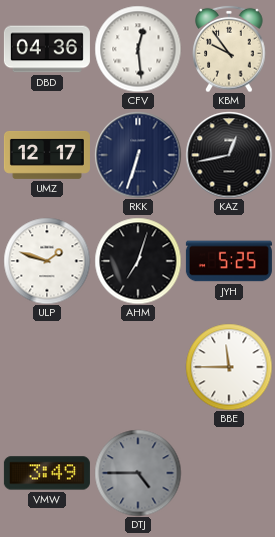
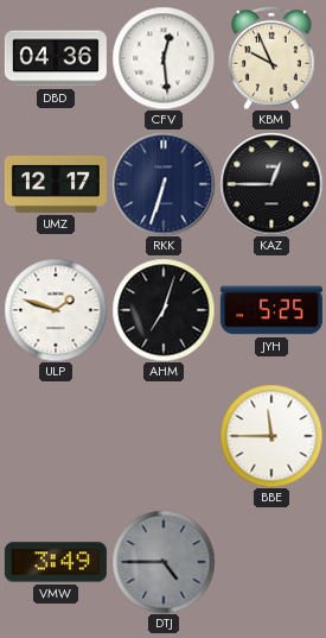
KBM: 9:54 -> 9:56 (271, 58)
KAZ: 12:43 -> 12:45 (271, 184)
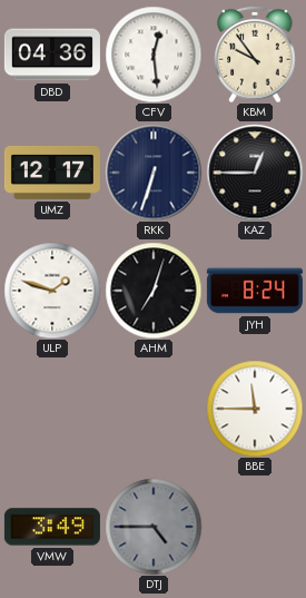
KBM: 9:56 -> 9:54 (255, 55)
JYH: 5:25 -> 8:24 (255, 291)
